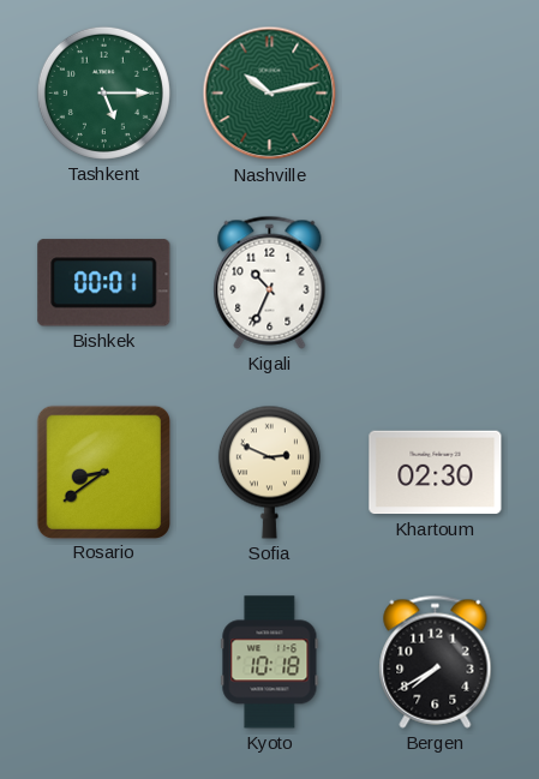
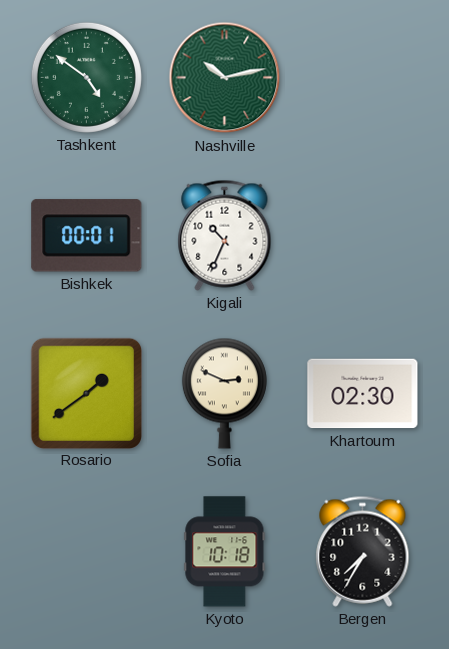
Tashkent: 5:15 -> 4:51 (86, 77)
Rosario: 8:39 -> 1:39 (86, 393)
Bergen: 7:40 -> 7:35 (363, 551)
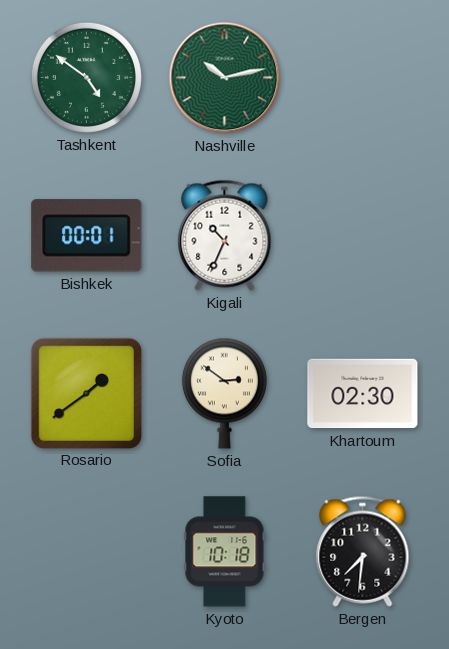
Sofia: 2:49 -> 2:51 (224, 393)
Bergen: 7:35 -> 7:31 (363, 551)
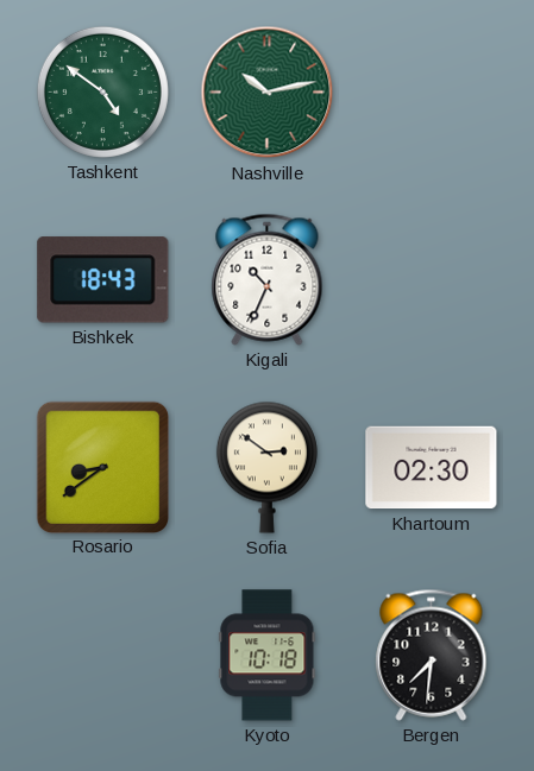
Bishkek: 00:01 -> 18:43 (103, 280)
Rosario: 1:39 -> 8:39 (102, 467)
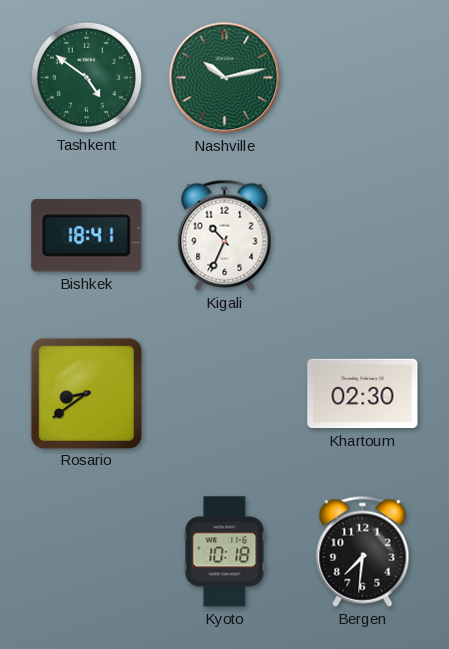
Bishkek: 18:43 -> 18:41 (87, 236)
Sofia: 2:51 -> none (266, 467)
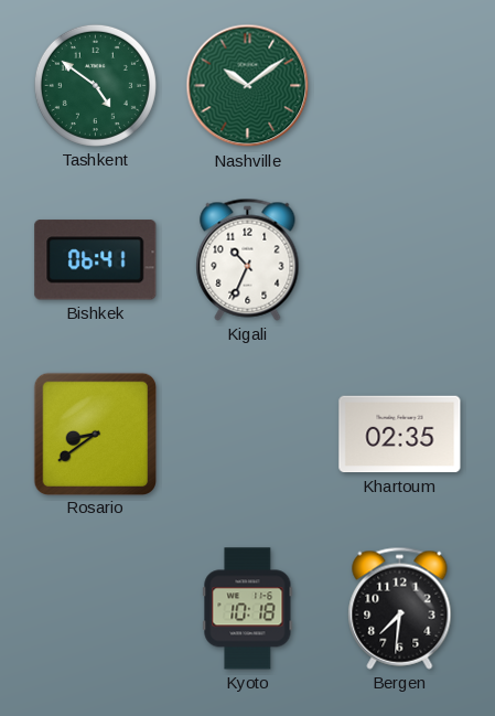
Nashville: 10:13 -> 10:09 (248, 86)
Bishkek: 18:41 -> 06:41 (96, 260)
Khartoum: 02:30 -> 02:35 (400, 435)
